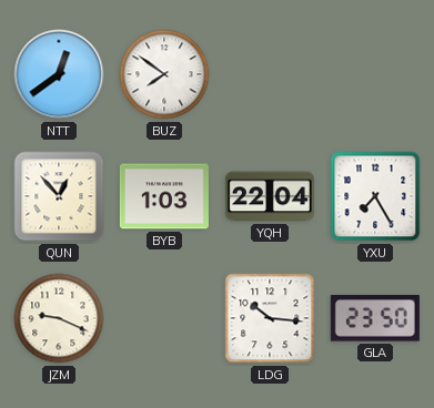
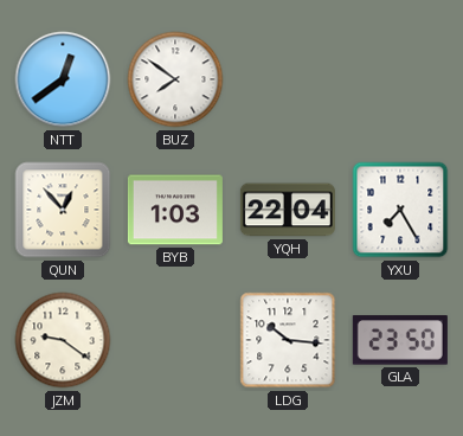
JZM: 9:19 -> 9:21 (63, 340)
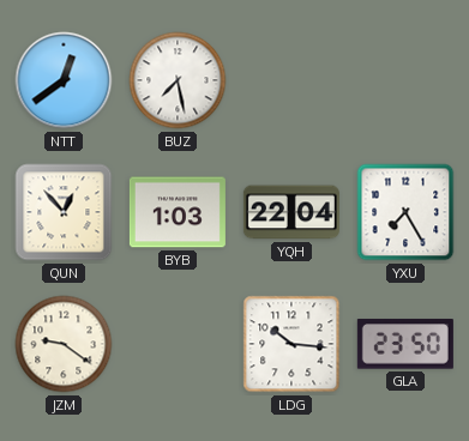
BUZ: 7:51 -> 7:28 (178, 80)
